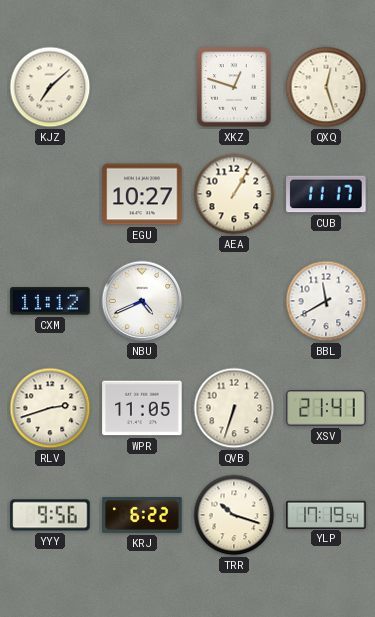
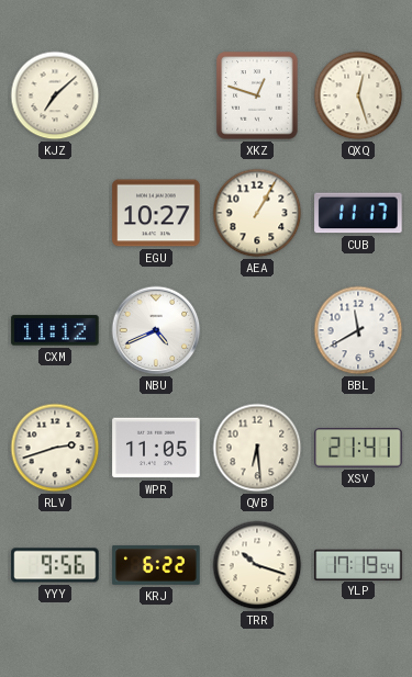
QVB: 6:33 -> 6:29 (257, 448)
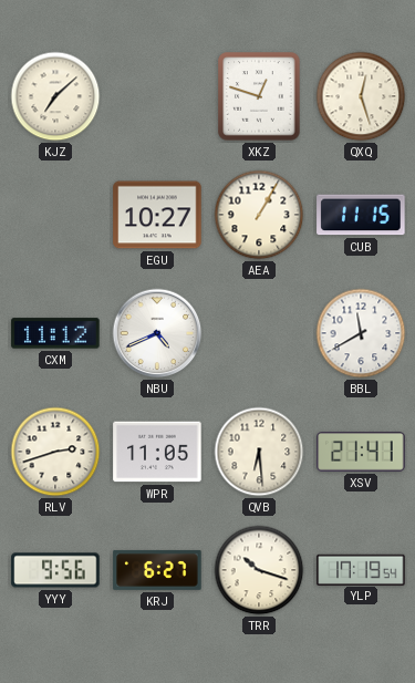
CUB: 11:17 -> 11:15 (361, 215)
KRJ: 6:22 -> 6:27 (157, 570)
